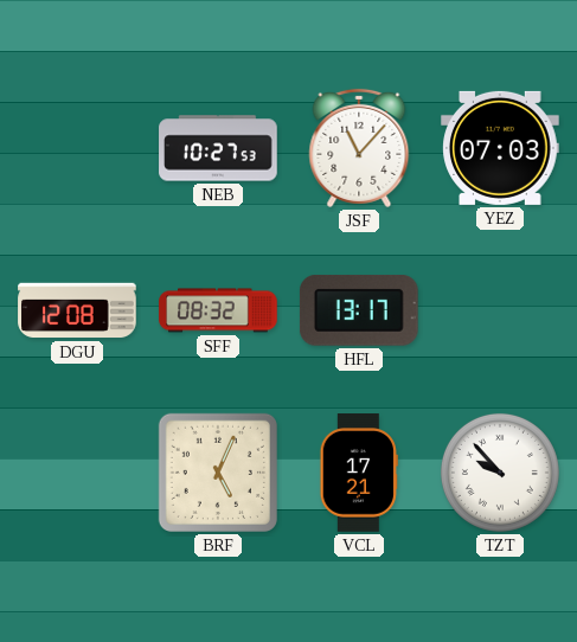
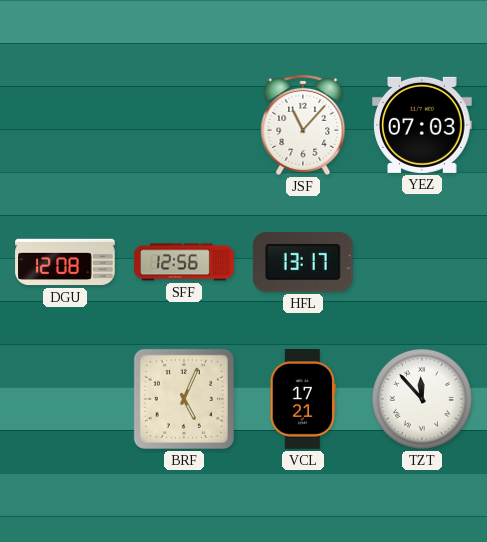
NEB: 10:27 -> none (218, 148)
SFF: 08:32 -> 12:56 (184, 262)
TZT: 9:53 -> 11:53 (422, 399)
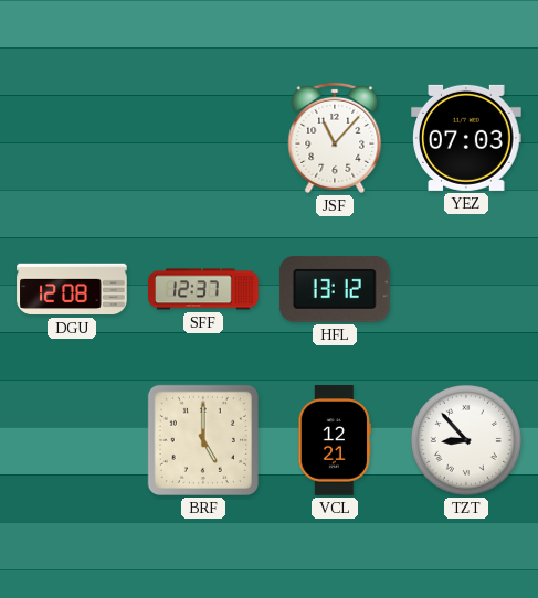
SFF: 12:56 -> 12:37 (203, 289)
HFL: 13:17 -> 13:12 (335, 290)
BRF: 5:04 -> 5:00 (203, 440)
VCL: 17:21 -> 12:21 (335, 440)
TZT: 11:53 -> 8:53 (466, 440)
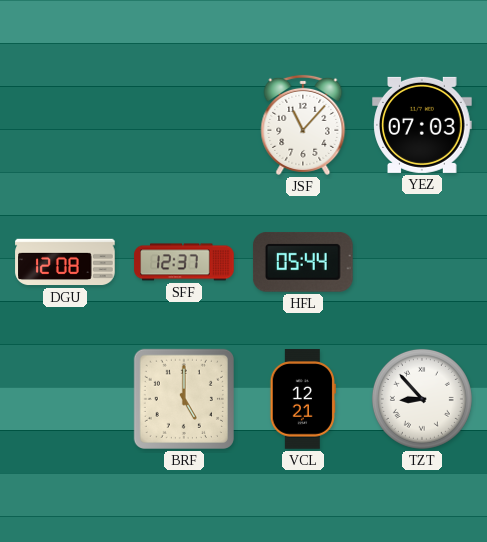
HFL: 13:12 -> 05:44 (303, 263)
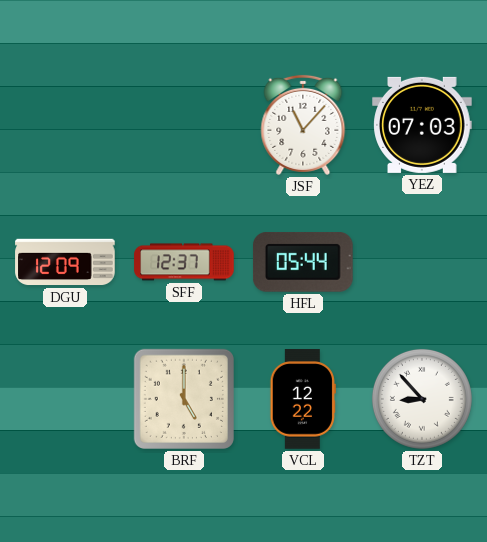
DGU: 12:08 -> 12:09 (65, 262)
VCL: 12:21 -> 12:22 (303, 399)
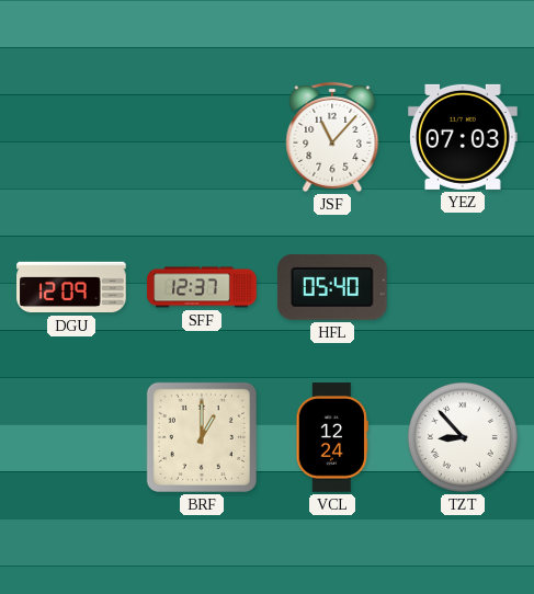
HFL: 05:44 -> 05:40 (332, 288)
BRF: 5:00 -> 1:00 (202, 437)
VCL: 12:22 -> 12:24 (332, 437)
